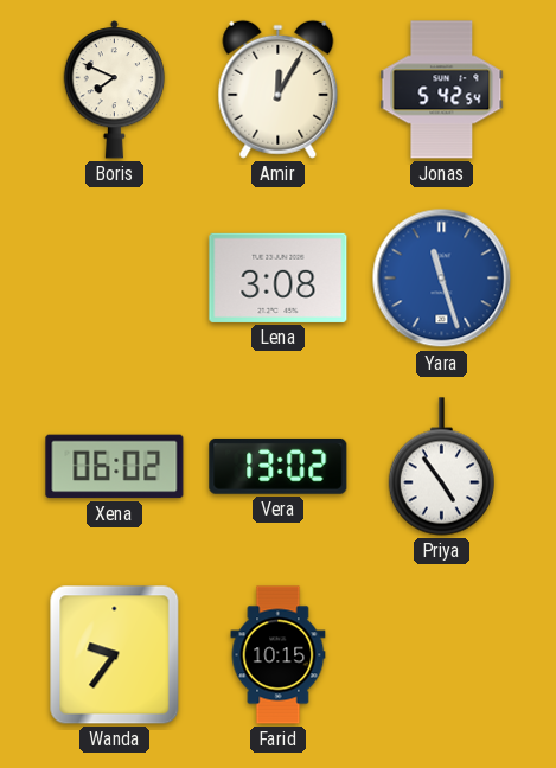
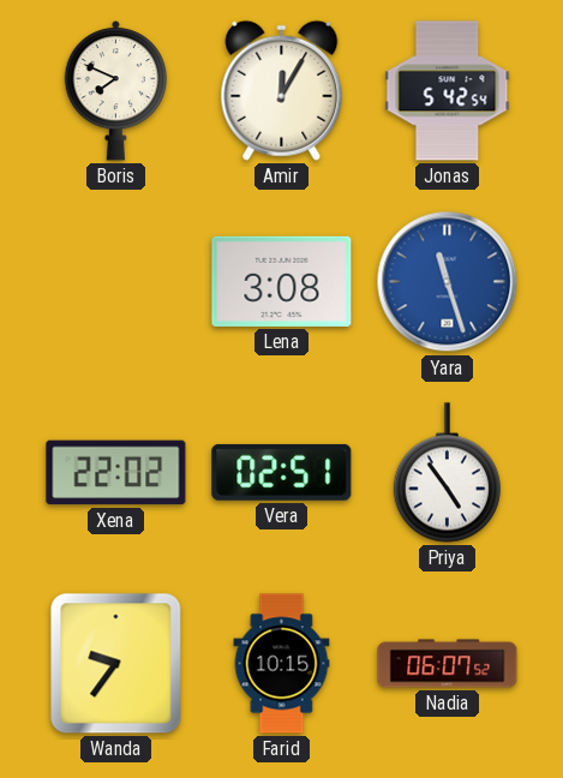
Xena: 06:02 -> 22:02 (116, 473)
Vera: 13:02 -> 02:51 (282, 472)
Nadia: none -> 06:07 (448, 664)
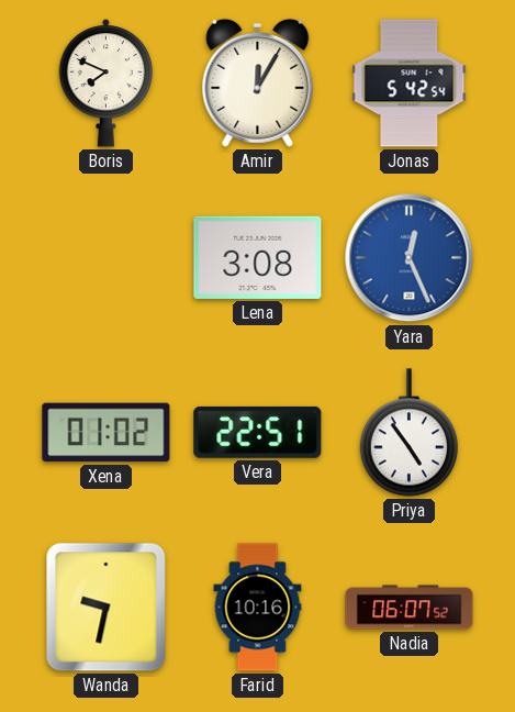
Yara: 11:27 -> 12:26 (410, 258)
Xena: 22:02 -> 01:02 (107, 433)
Vera: 02:51 -> 22:51 (258, 432)
Wanda: 9:36 -> 9:32 (107, 608)
Farid: 10:15 -> 10:16 (258, 608)
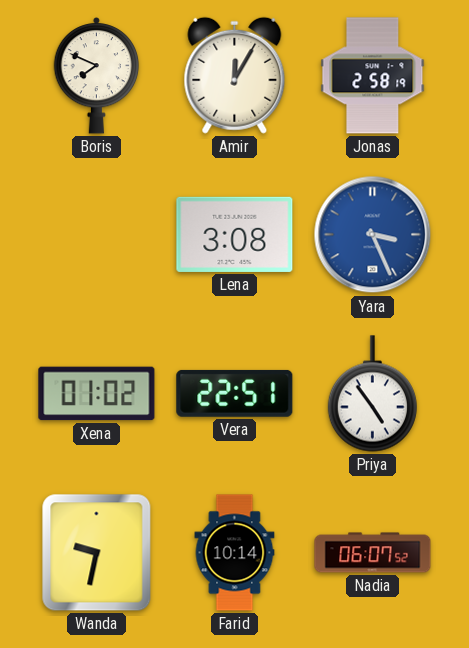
Jonas: 5:42 -> 2:58 (373, 76)
Yara: 12:26 -> 3:26 (373, 235)
Farid: 10:16 -> 10:14 (235, 553)
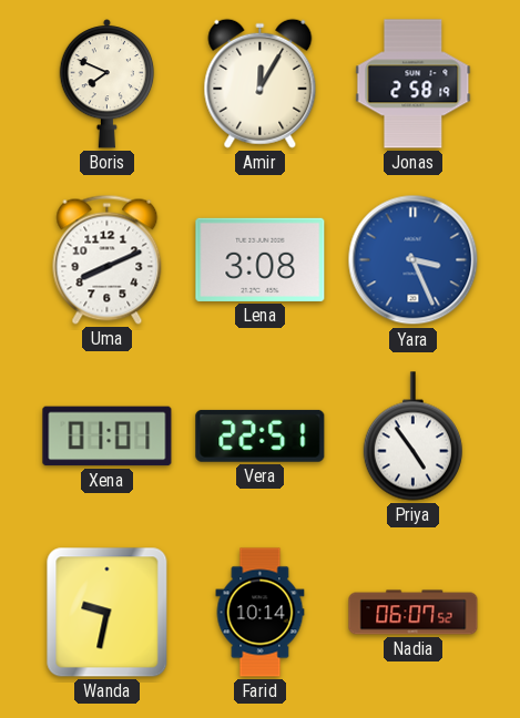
Uma: none -> 8:11 (108, 259)
Xena: 01:02 -> 01:01 (108, 437)
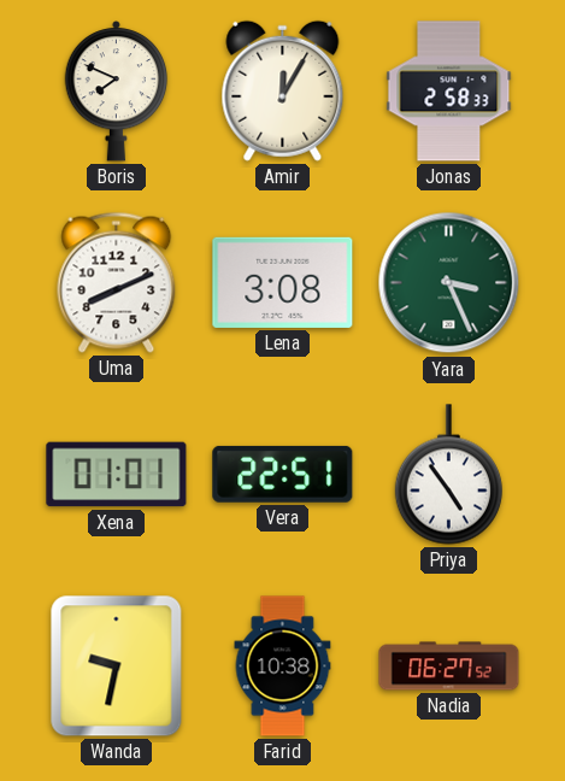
Jonas: 2:58:19 -> 2:58:33 (449, 92)
Yara dial: blue -> green (449, 283)
Farid: 10:14 -> 10:38 (283, 667)
Nadia: 06:07 -> 06:27 (449, 667)
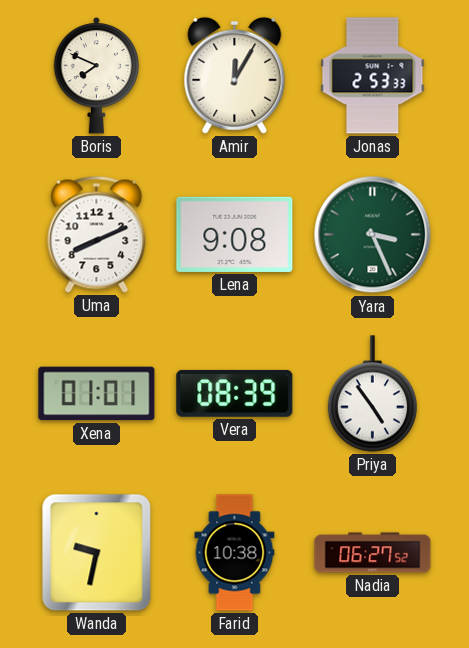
Jonas: 2:58 -> 2:53 (373, 76)
Lena: 3:08 -> 9:08 (235, 234)
Vera: 22:51 -> 08:39 (235, 393)
